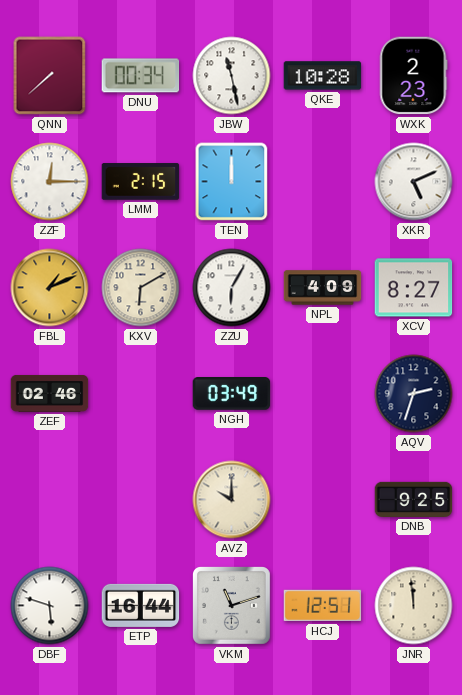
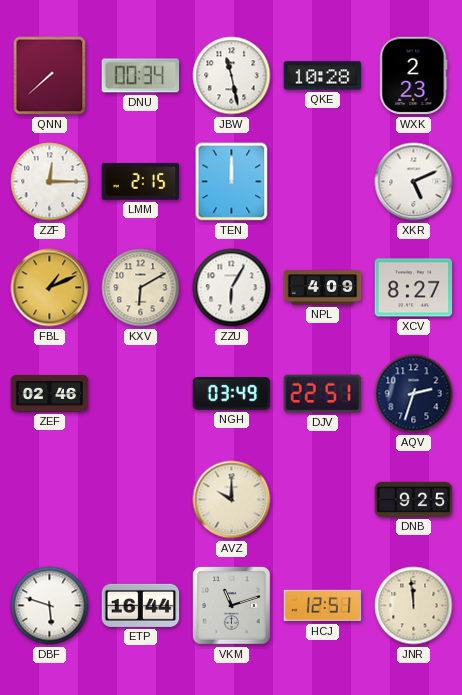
DJV: none -> 22:51 (323, 394)
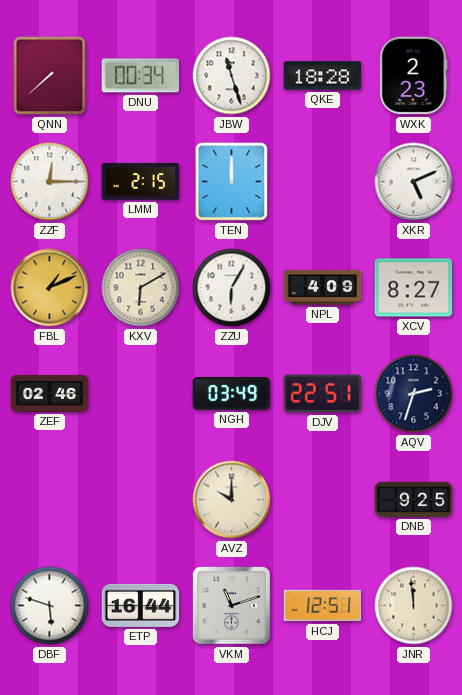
JBW: 11:28 -> 11:27 (232, 76)
QKE: 10:28 -> 18:28 (323, 76)
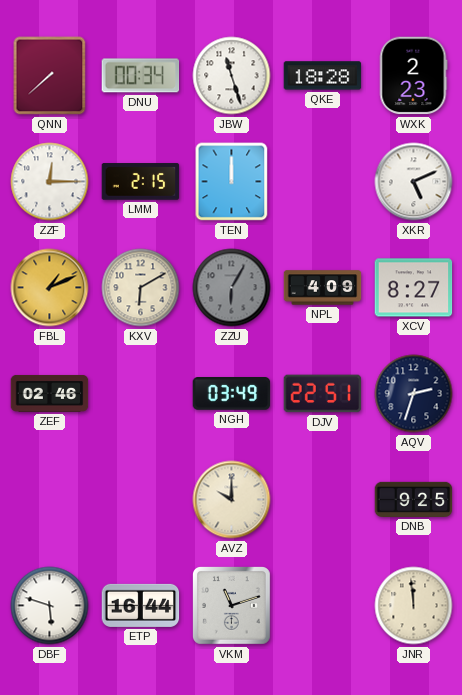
ZZU dial: white -> grey (232, 288)
HCJ: 12:51 -> none (323, 606)
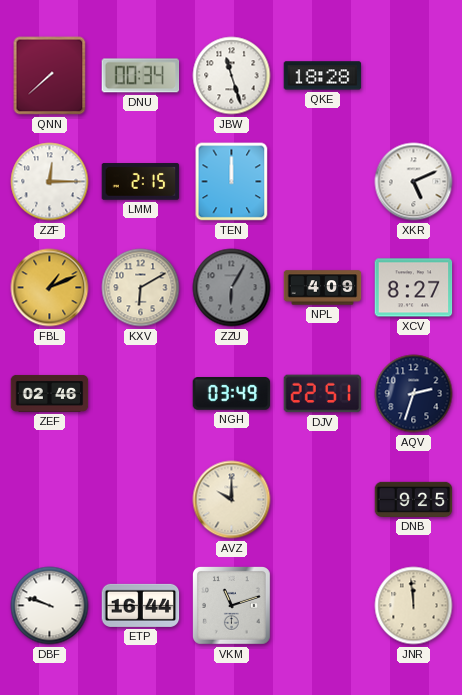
WXK: 2:23 -> none (414, 76)
DBF: 5:48 -> 9:48 (50, 606)
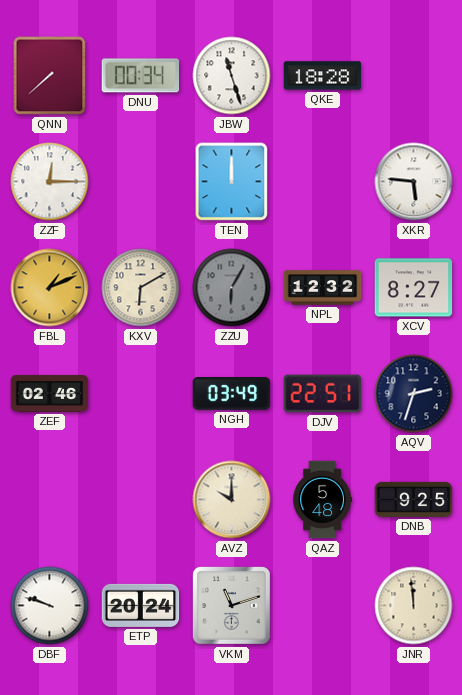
LMM: 2:15 -> none (141, 182)
XKR: 5:11 -> 5:46 (414, 182)
NPL: 4:09 -> 12:32 (323, 288)
QAZ: none -> 5:48 (322, 500)
ETP: 16:44 -> 20:24 (141, 605)
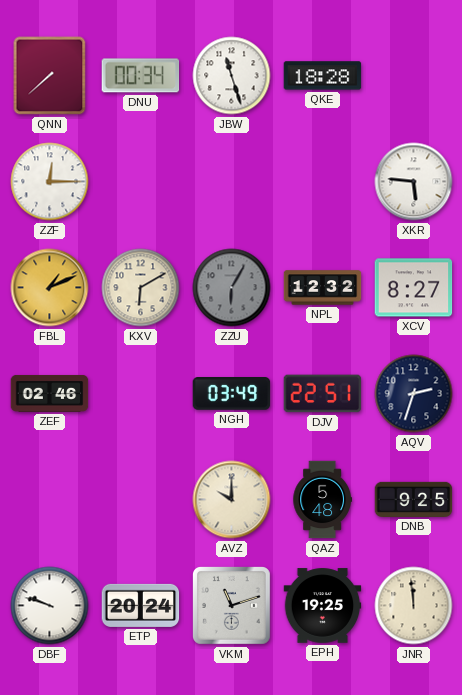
TEN: 12:00 -> none (232, 182)
EPH: none -> 19:25 (323, 606)
